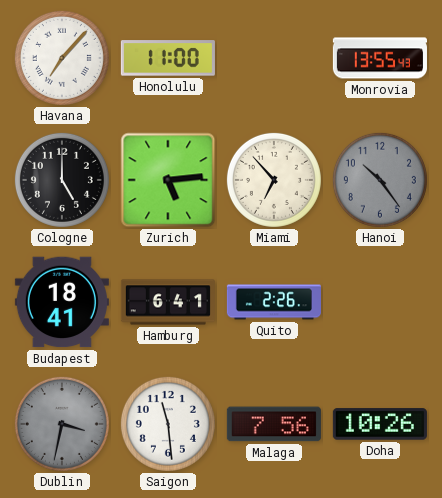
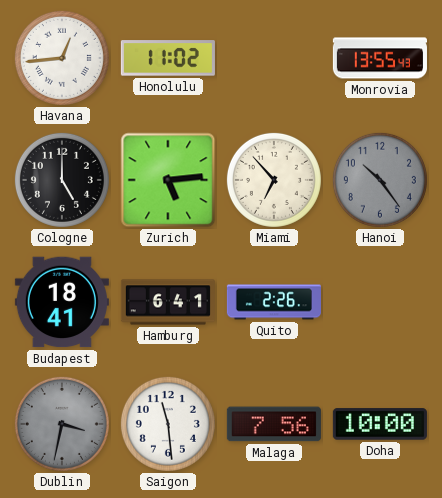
Havana: 7:07 -> 12:44 (62, 58)
Honolulu: 11:00 -> 11:02 (168, 58)
Doha: 10:26 -> 10:00 (380, 424)
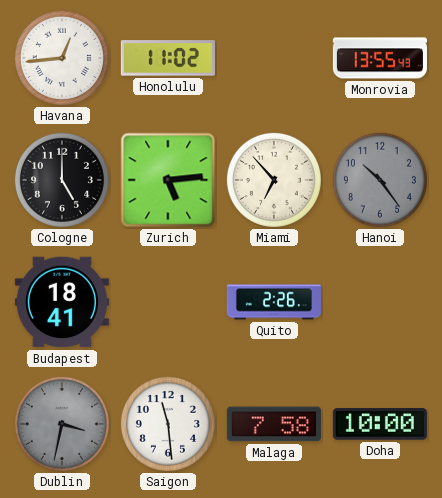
Hamburg: 6:41 -> none (168, 302)
Malaga: 7:56 -> 7:58 (274, 424)
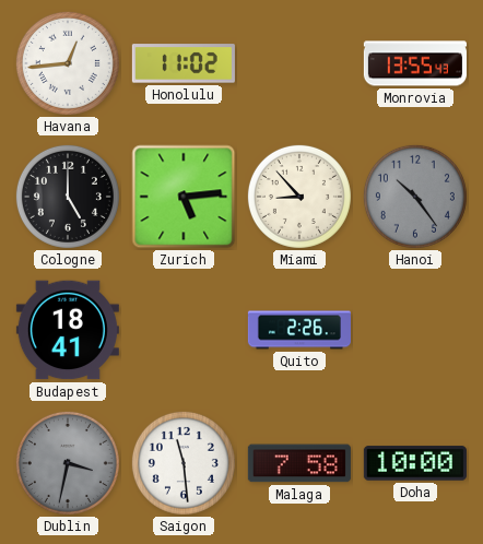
Miami: 6:53 -> 8:53 (299, 197)
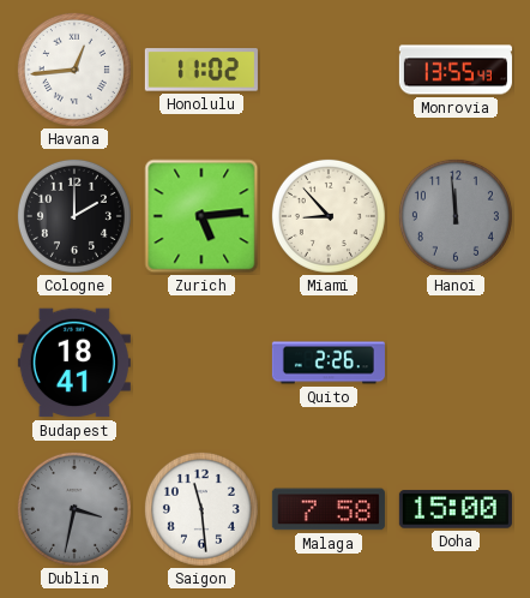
Cologne: 5:00 -> 2:00 (74, 216)
Hanoi: 10:24 -> 11:59 (456, 216)
Doha: 10:00 -> 15:00 (456, 509)
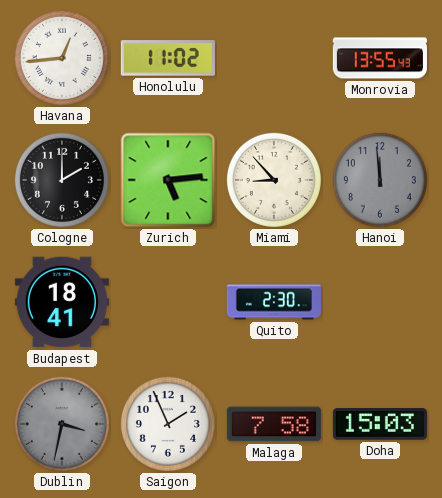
Quito: 2:26 -> 2:30 (274, 302)
Saigon: 11:29 -> 1:56 (168, 424)
Doha: 15:00 -> 15:03 (380, 424)
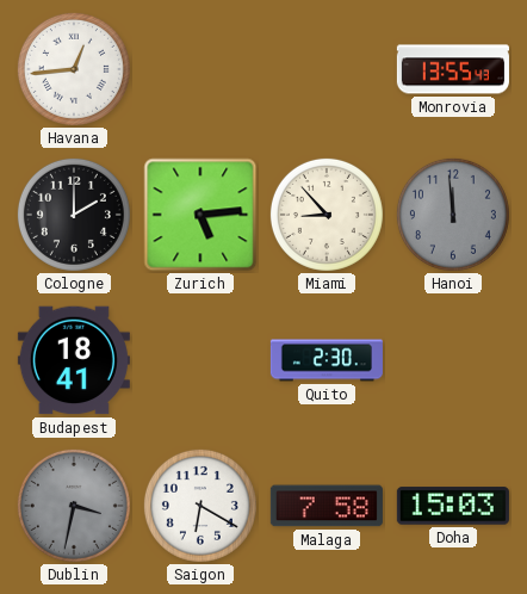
Honolulu: 11:02 -> none (168, 58)
Saigon: 1:56 -> 6:20 (200, 506)
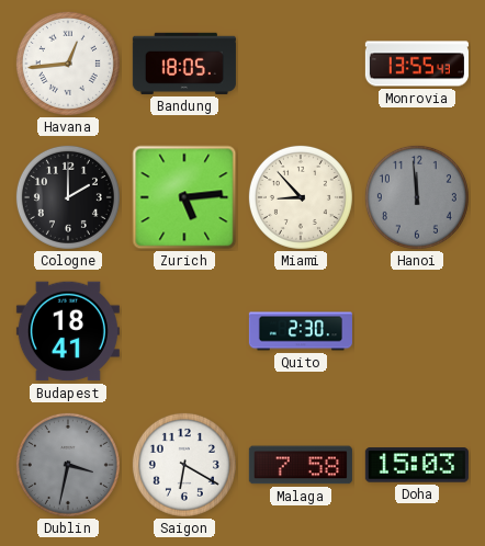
Bandung: none -> 18:05 (184, 64)
